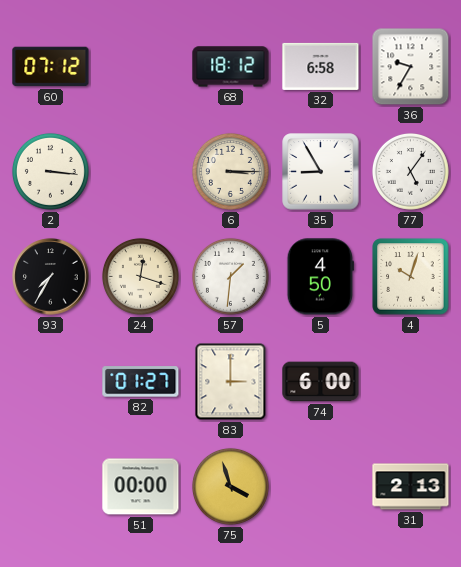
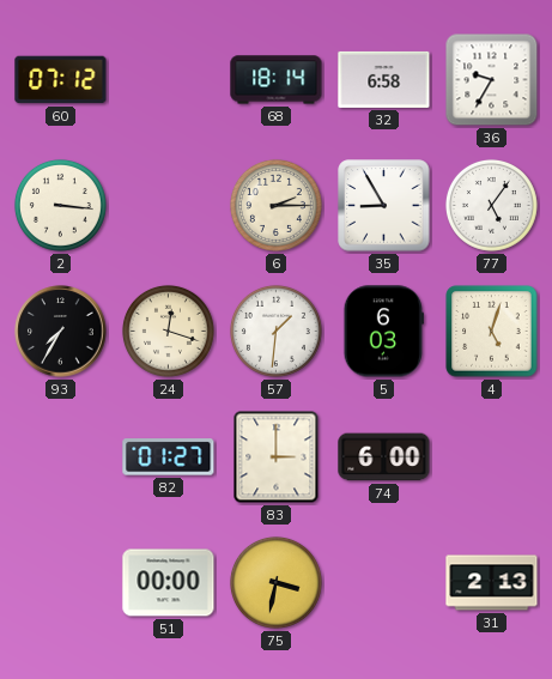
68: 18:12 -> 18:14 (277, 80)
6: 3:15 -> 2:15 (275, 205)
5: 4:50 -> 6:03 (383, 332)
4: 10:03 -> 5:03 (492, 332)
75: 3:57 -> 3:32 (275, 582)
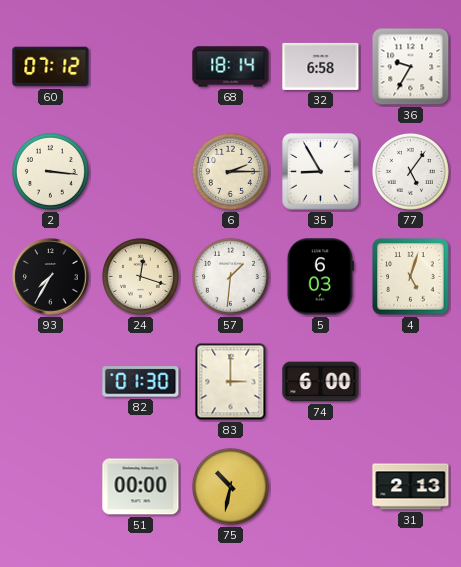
82: 01:27 -> 01:30 (141, 382)
75: 3:32 -> 10:32 (230, 486)
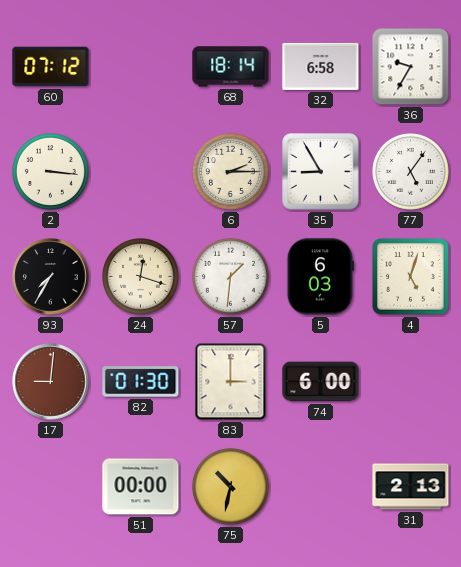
17: none -> 9:01 (51, 382)
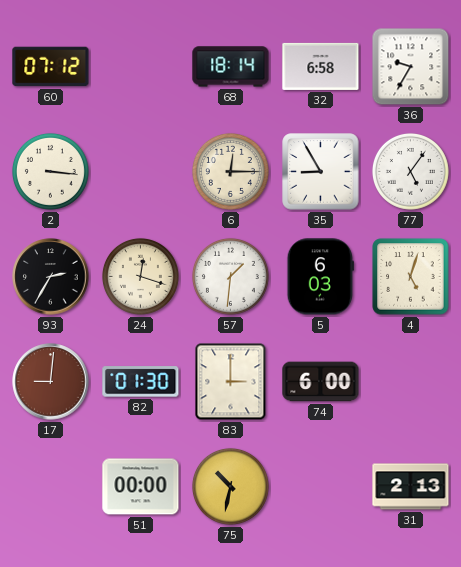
6: 2:15 -> 12:15 (230, 171)
93: 7:35 -> 2:35 (51, 277)
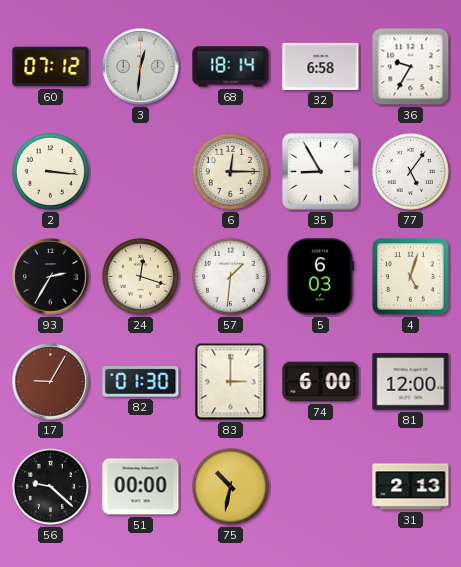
3: none -> 12:31 (141, 67)
17: 9:01 -> 9:05 (51, 382)
81: none -> 12:00 (411, 382)
56: none -> 9:22 (50, 486)
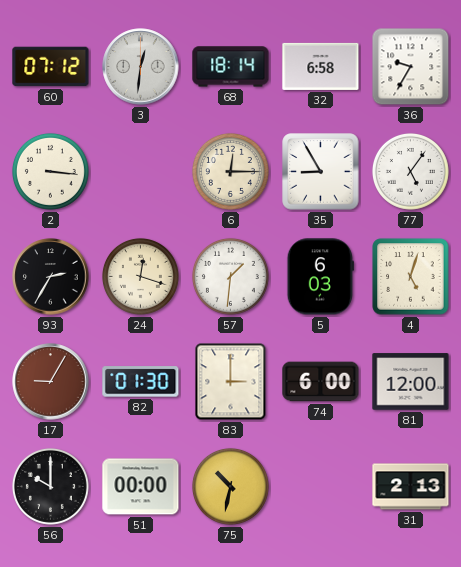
56: 9:22 -> 10:00 (50, 486)
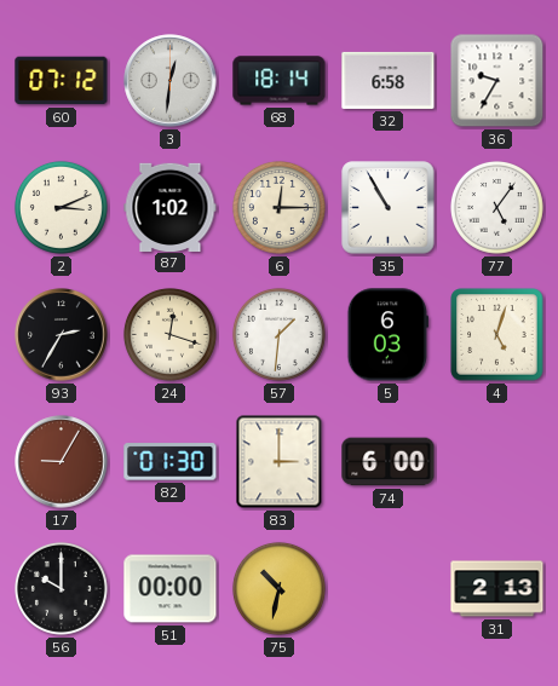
2: 3:16 -> 3:11 (61, 207)
87: none -> 1:02 (171, 207)
35: 8:55 -> 10:55 (389, 208)
81: 12:00 -> none (411, 382)
